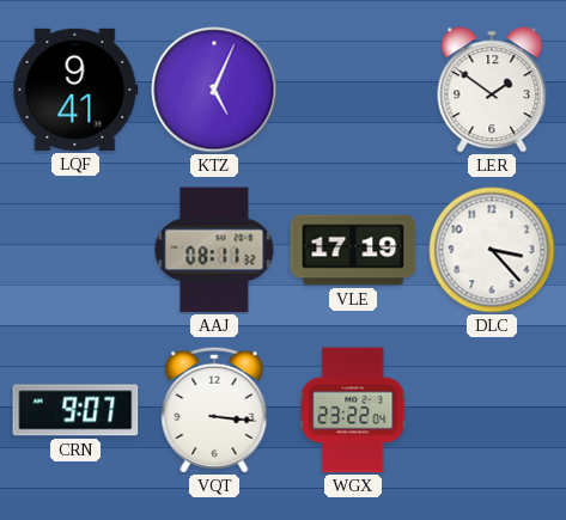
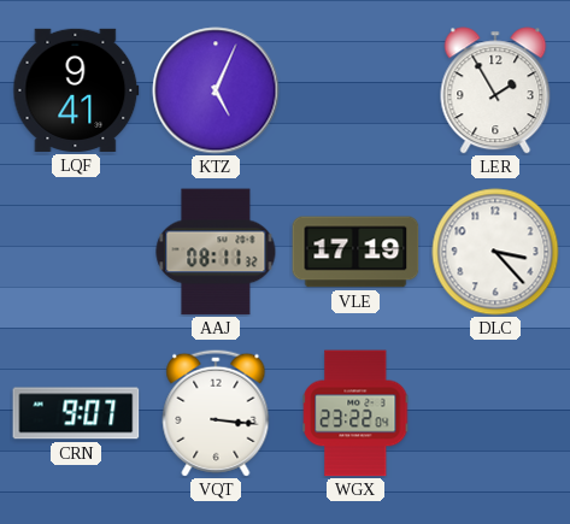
LER: 1:51 -> 1:55 (495, 90)
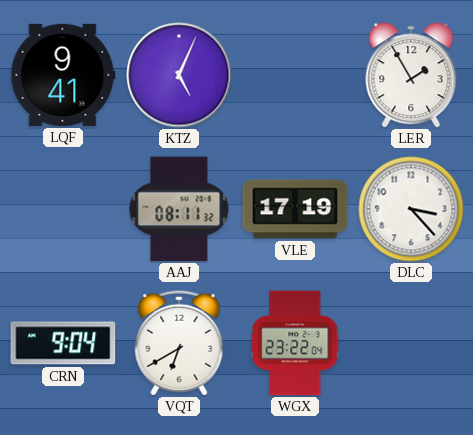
CRN: 9:07 -> 9:04 (63, 343)
VQT: 3:16 -> 6:40 (179, 343)
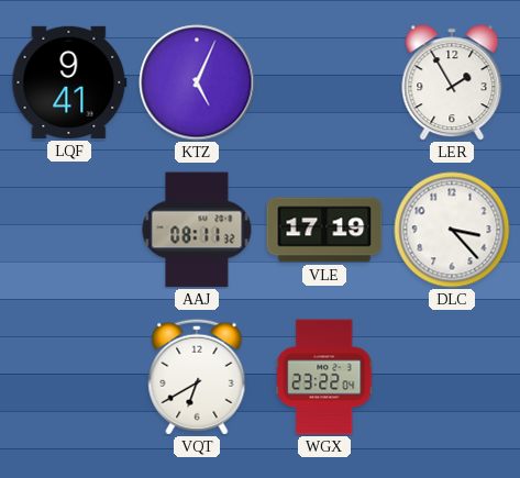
CRN: 9:04 -> none (63, 343)
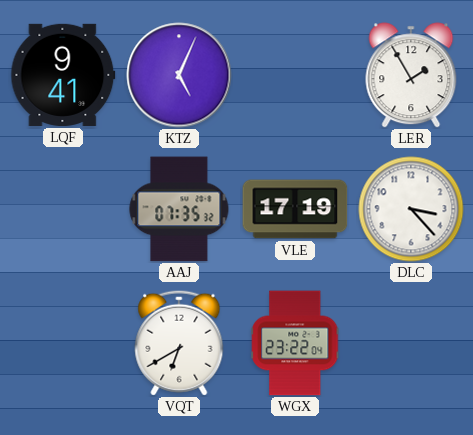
AAJ: 08:11 -> 07:35 (179, 209)
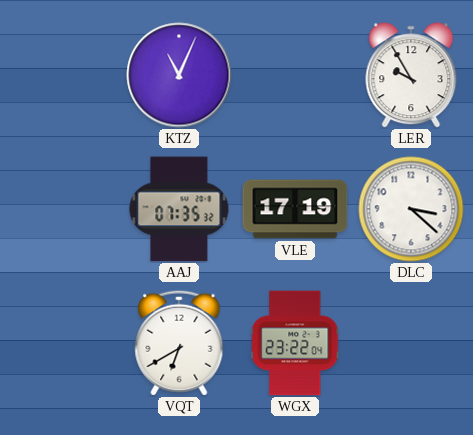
LQF: 9:41 -> none (63, 75)
KTZ: 5:04 -> 11:04 (179, 75)
LER: 1:55 -> 9:55 (411, 75)
DLC: 3:23 -> 3:22 (411, 209)
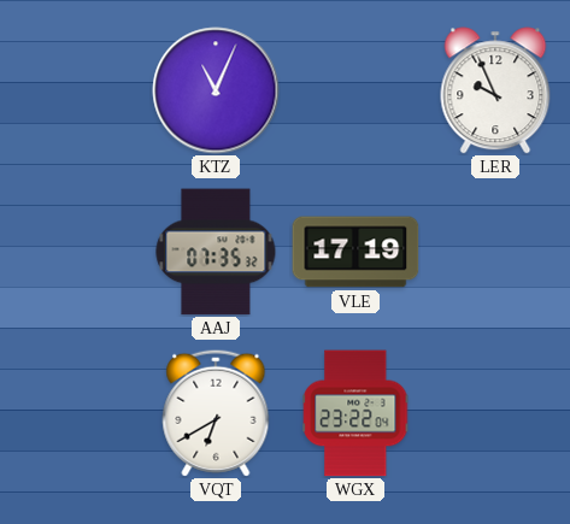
LER: 9:55 -> 9:56 (495, 90)
DLC: 3:22 -> none (411, 209)
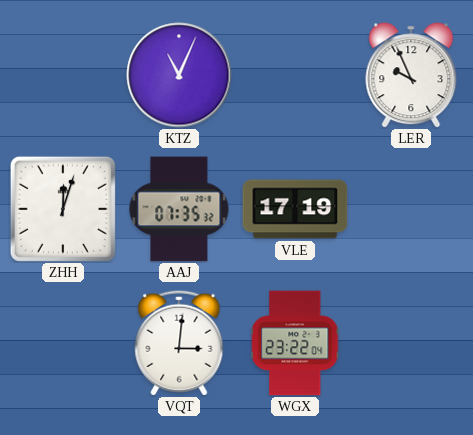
ZHH: none -> 12:03 (63, 209)
VQT: 6:40 -> 3:01 (179, 343)
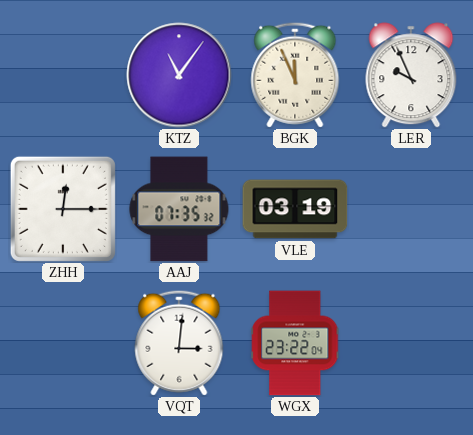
KTZ: 11:04 -> 11:06 (179, 75)
BGK: none -> 11:56 (295, 75)
ZHH: 12:03 -> 12:15 (63, 209)
VLE: 17:19 -> 03:19 (295, 209)
